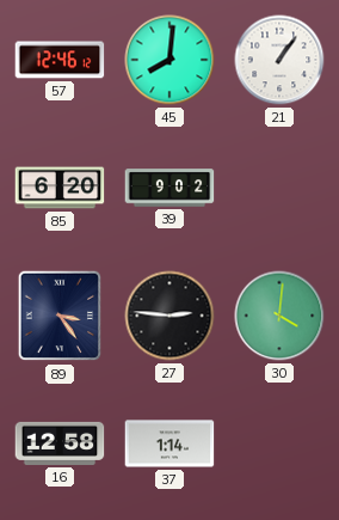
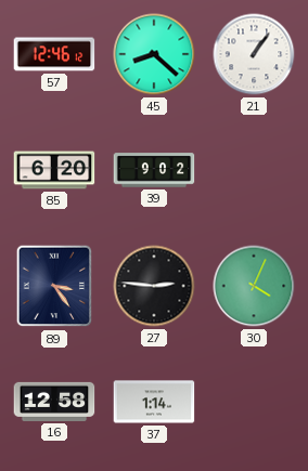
45: 8:01 -> 8:22 (154, 54)
30: 4:01 -> 4:04 (254, 286)
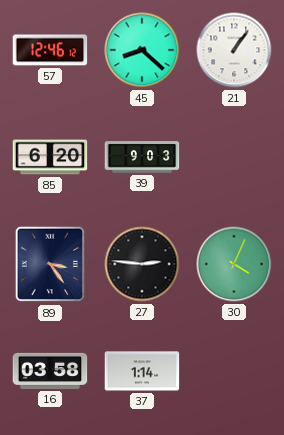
39: 9:02 -> 9:03 (142, 157)
16: 12:58 -> 03:58 (50, 371)
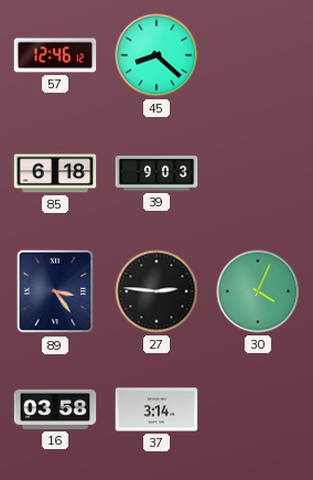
21: 1:06 -> none (234, 50)
85: 6:20 -> 6:18 (55, 173)
37: 1:14 -> 3:14 (156, 409)
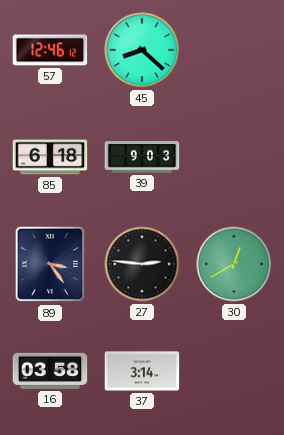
30: 4:04 -> 12:40 (234, 264)
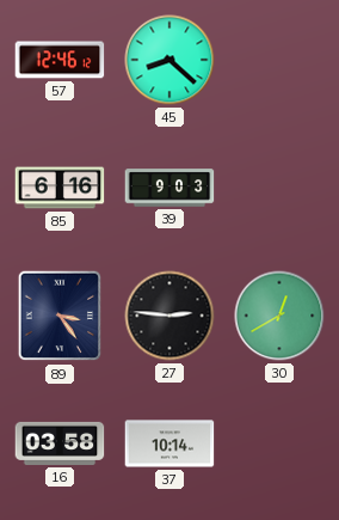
85: 6:18 -> 6:16 (60, 188)
37: 3:14 -> 10:14 (169, 443)
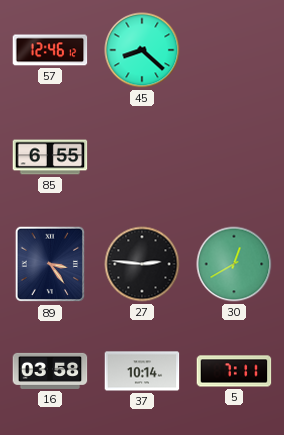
85: 6:16 -> 6:55 (50, 157)
39: 9:03 -> none (169, 188)
5: none -> 7:11 (234, 371)
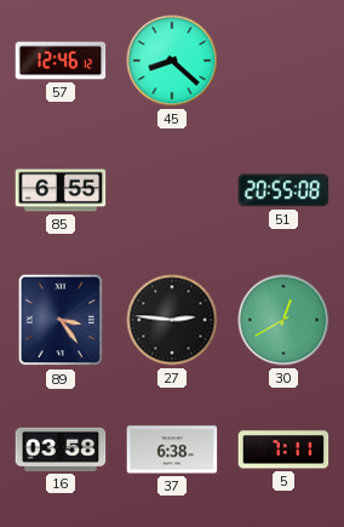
51: none -> 20:55 (283, 190)
37: 10:14 -> 6:38 (172, 449)
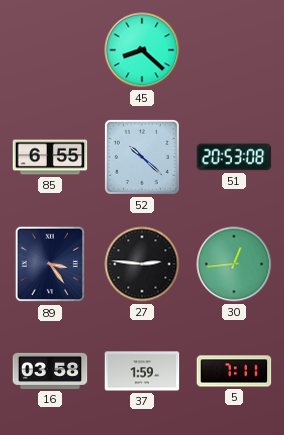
57: 12:46 -> none (61, 61)
52: none -> 10:22 (142, 157)
51: 20:55 -> 20:53 (234, 157)
30: 12:40 -> 12:44 (234, 264)
37: 6:38 -> 1:59 (142, 371)
